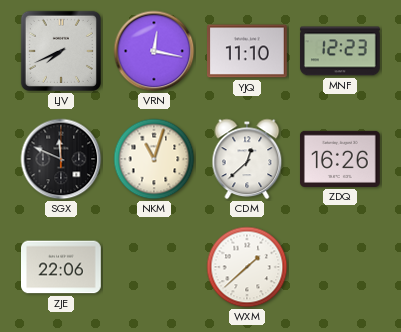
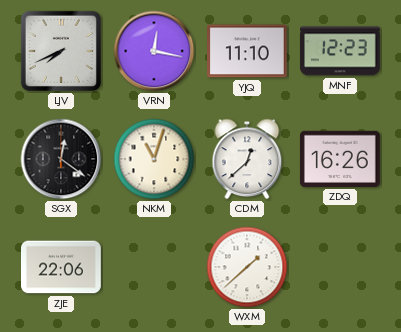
SGX: 11:49 -> 12:21 (61, 159)
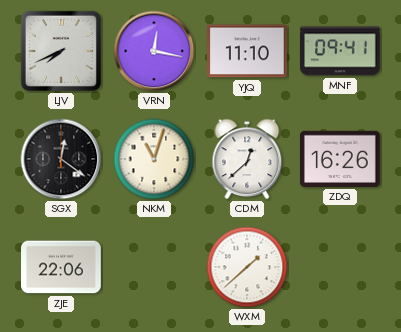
MNF: 12:23 -> 09:41 (340, 51)
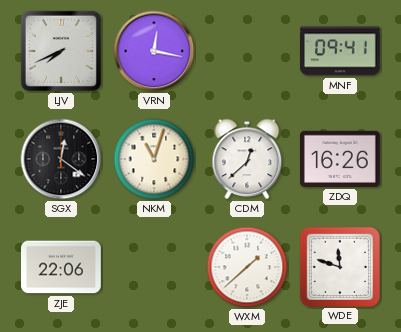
YJQ: 11:10 -> none (248, 51)
WDE: none -> 11:48 (339, 266)
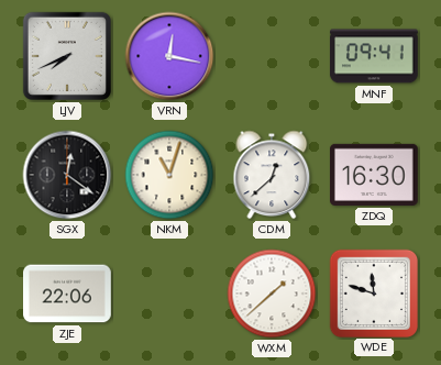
ZDQ: 16:26 -> 16:30 (374, 175)
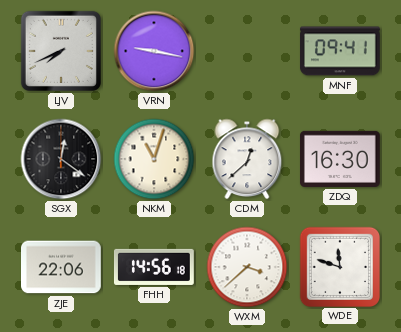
VRN: 12:17 -> 9:17 (154, 51)
FHH: none -> 14:56 (154, 267)
WXM: 1:38 -> 3:38 (247, 267)
